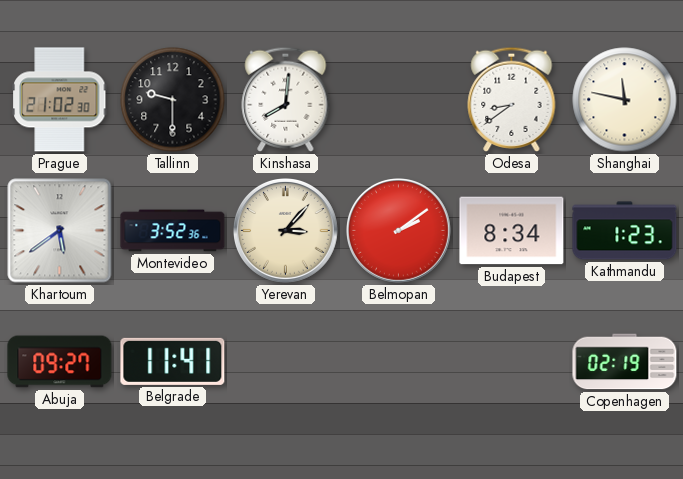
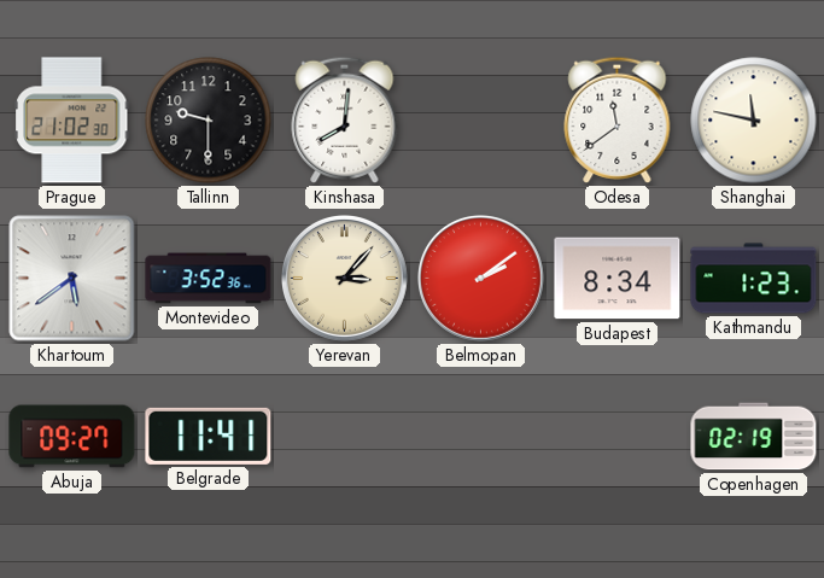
Odesa: 8:39 -> 11:39 (618, 119)
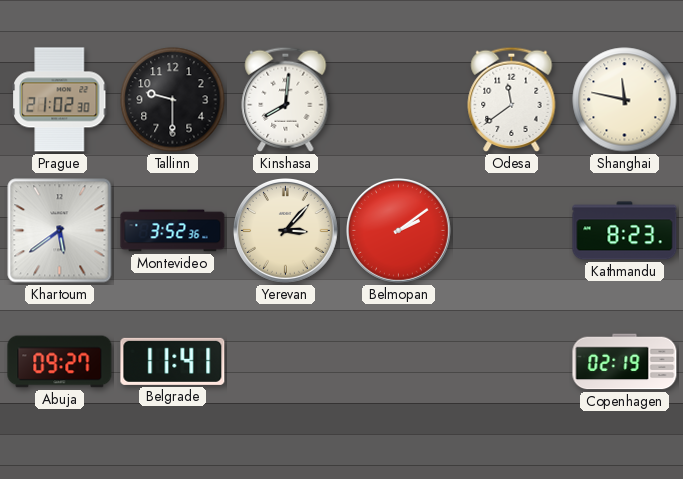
Budapest: 8:34 -> none (618, 279)
Kathmandu: 1:23 -> 8:23 (625, 231)
